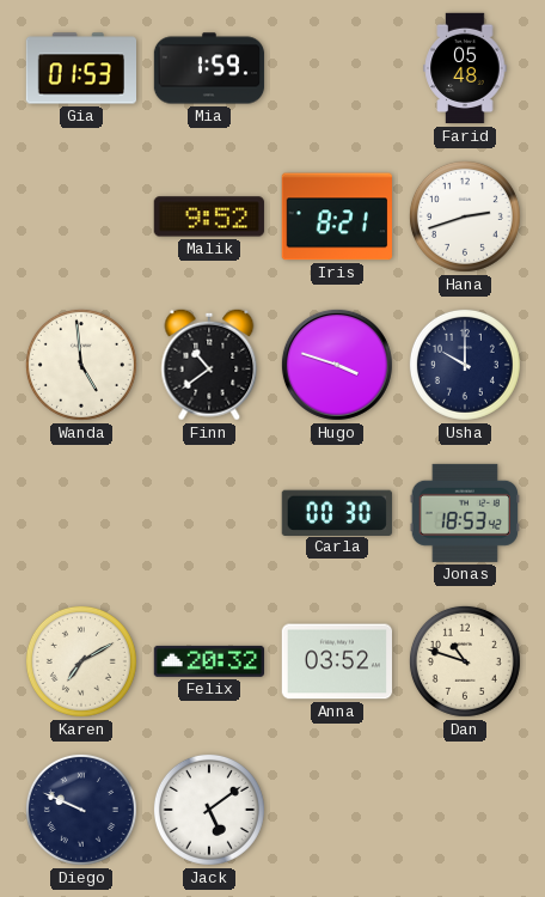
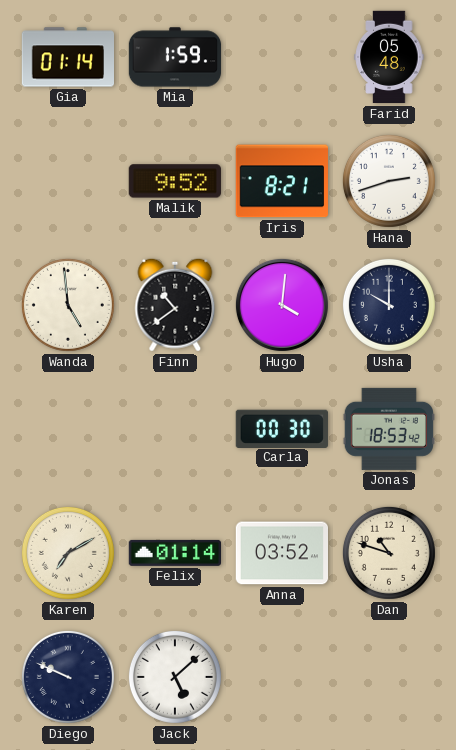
Gia: 01:53 -> 01:14 (67, 57)
Hugo: 3:48 -> 4:01 (282, 305)
Felix: 20:32 -> 01:14 (174, 553)
Jack: 5:09 -> 5:08 (175, 677)
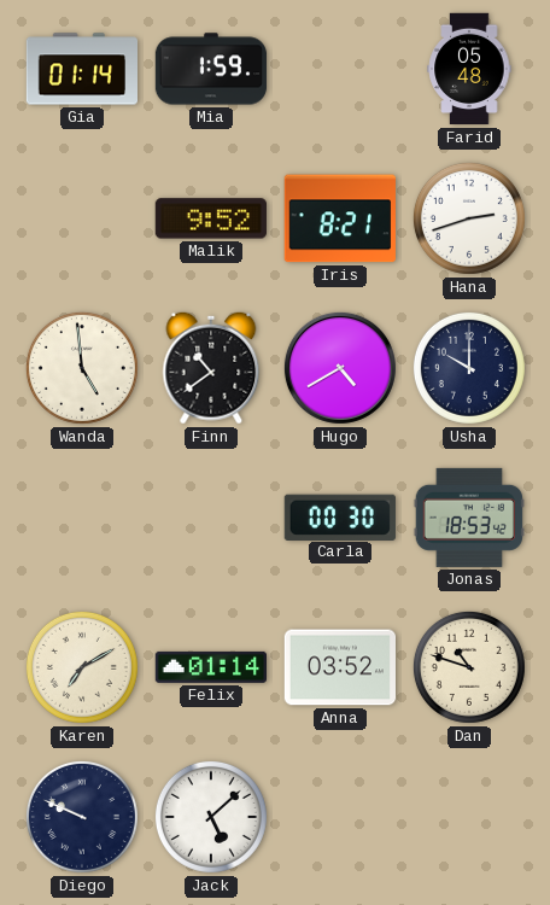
Hugo: 4:01 -> 4:40 (340, 368)
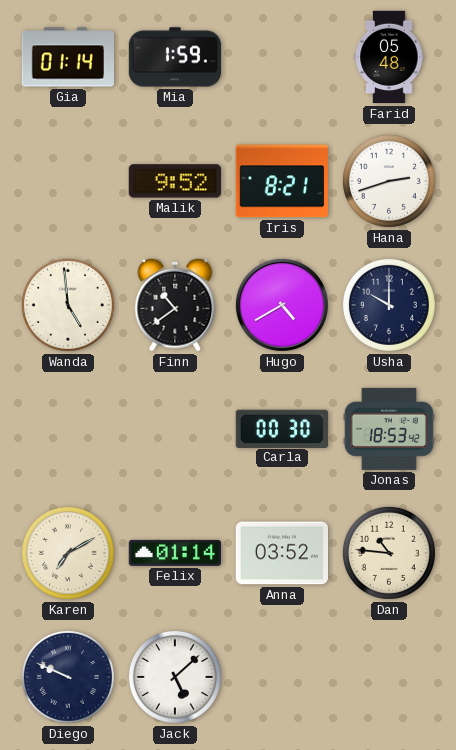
Dan: 10:48 -> 10:46 (389, 553)
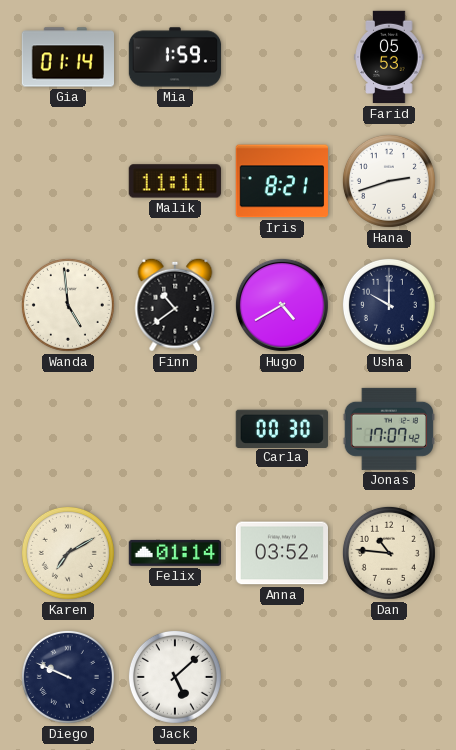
Farid: 05:48 -> 05:53 (389, 57)
Malik: 9:52 -> 11:11 (175, 181)
Jonas: 18:53 -> 17:07 (389, 429)
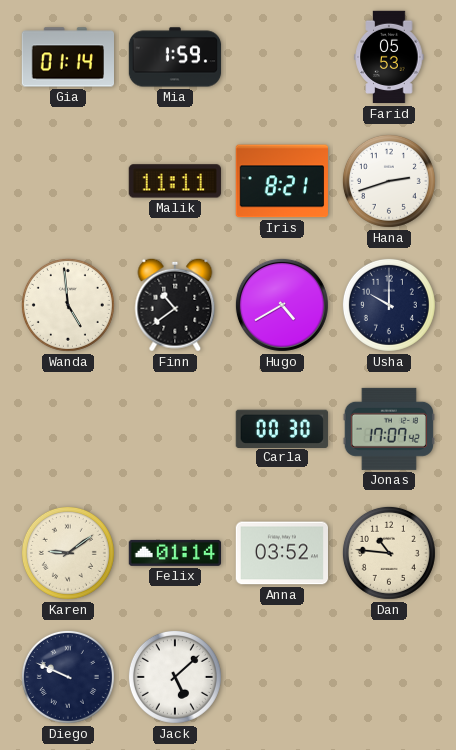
Karen: 7:10 -> 9:09 (68, 553)
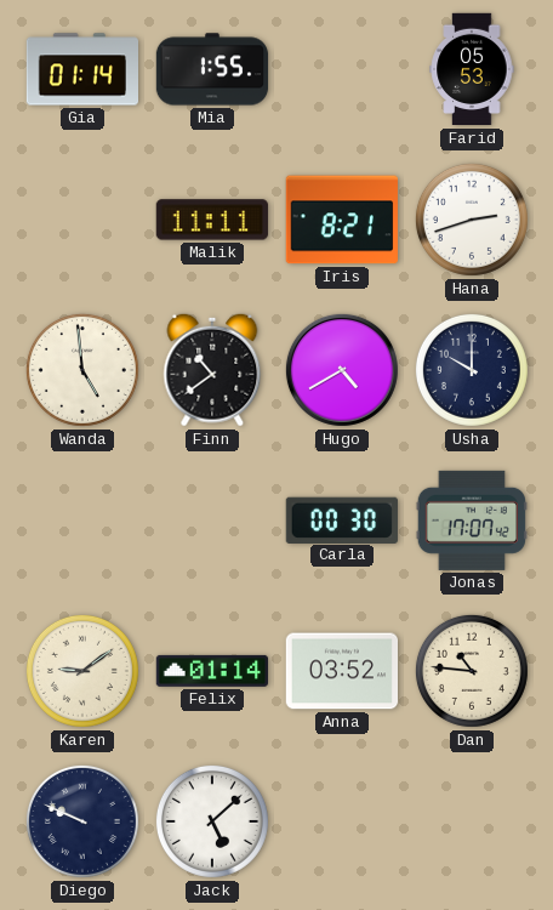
Mia: 1:59 -> 1:55 (212, 69)
